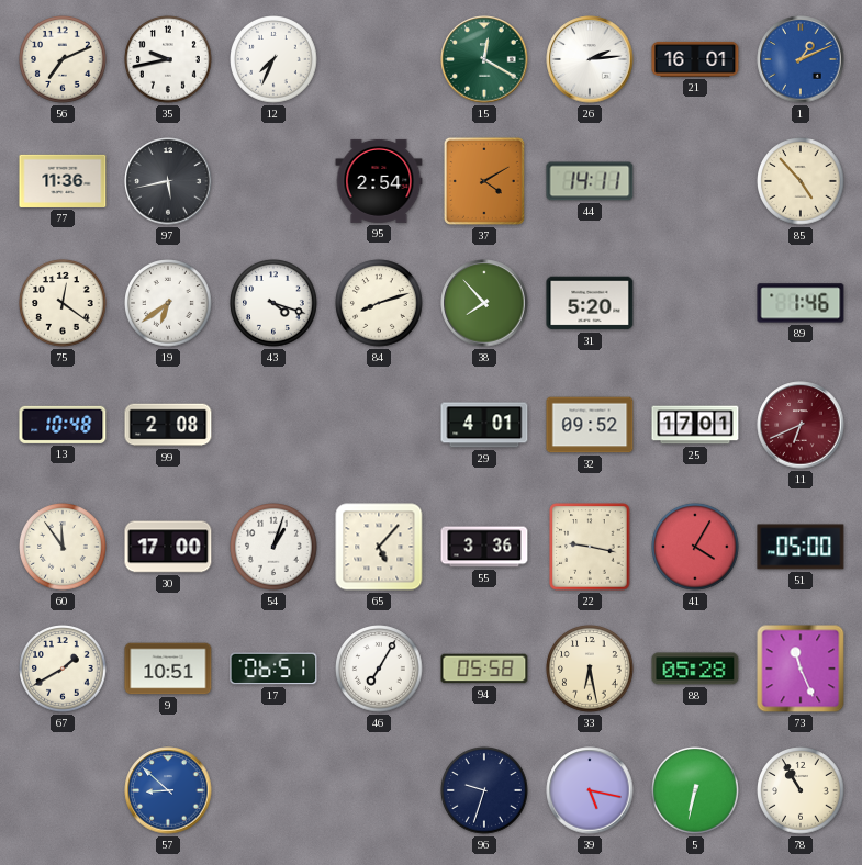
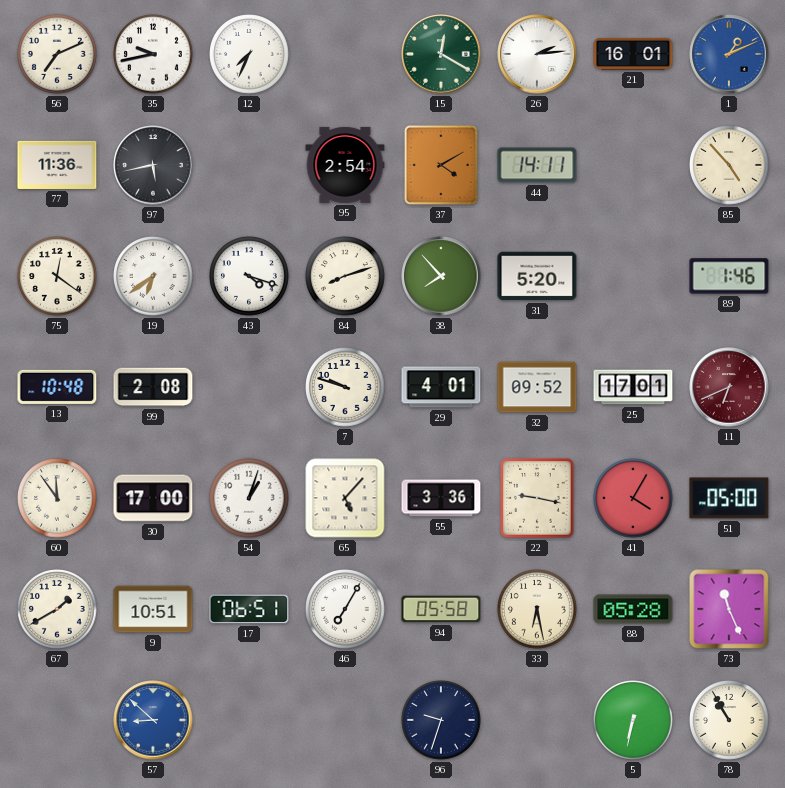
7: none -> 9:48 (345, 387)
39: 5:17 -> none (590, 790)
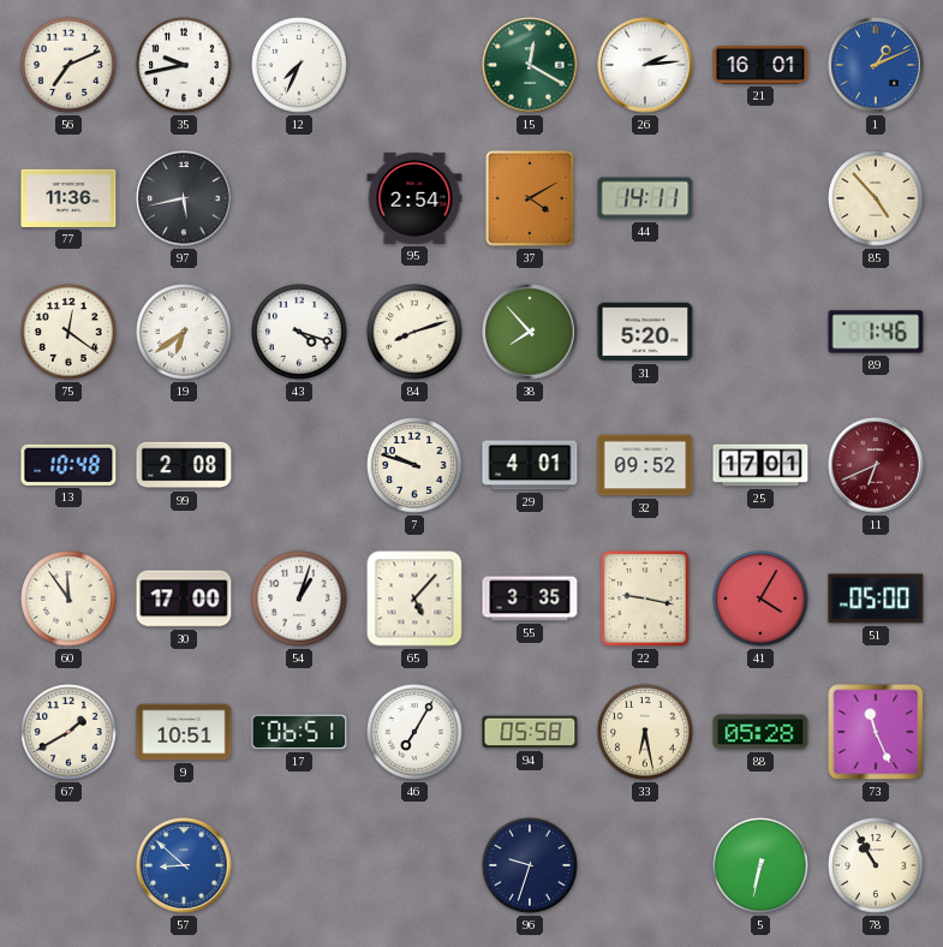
55: 3:36 -> 3:35 (530, 598)
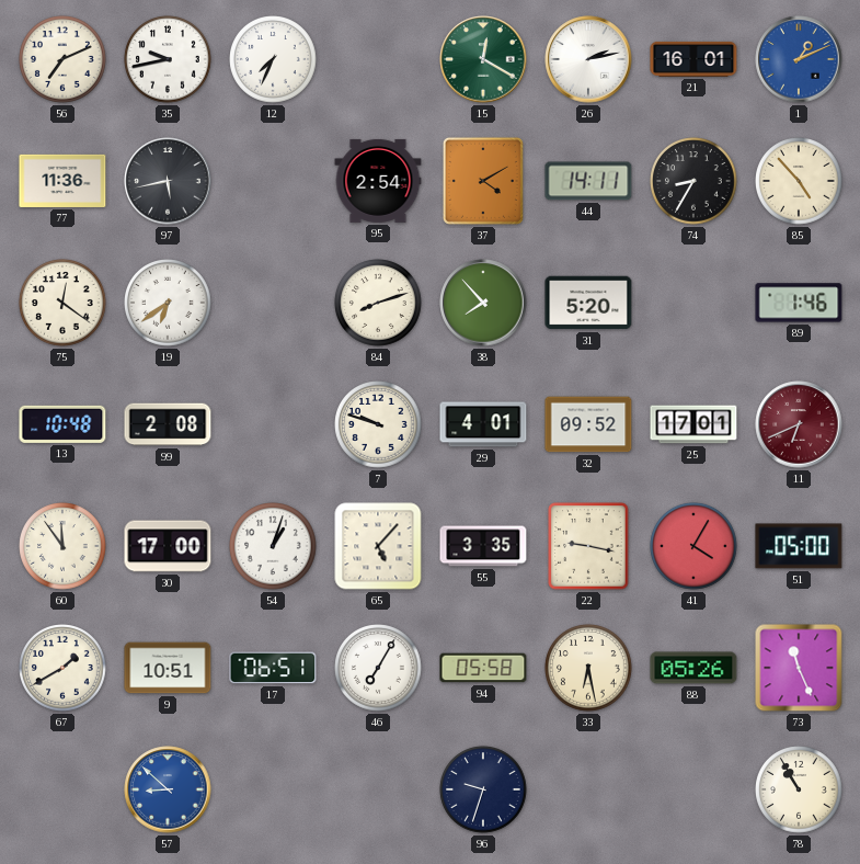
26: 2:14 -> 2:13 (588, 59)
74: none -> 8:35 (693, 181)
43: 4:18 -> none (299, 332)
88: 05:28 -> 05:26 (693, 668)
5: 6:32 -> none (760, 865)
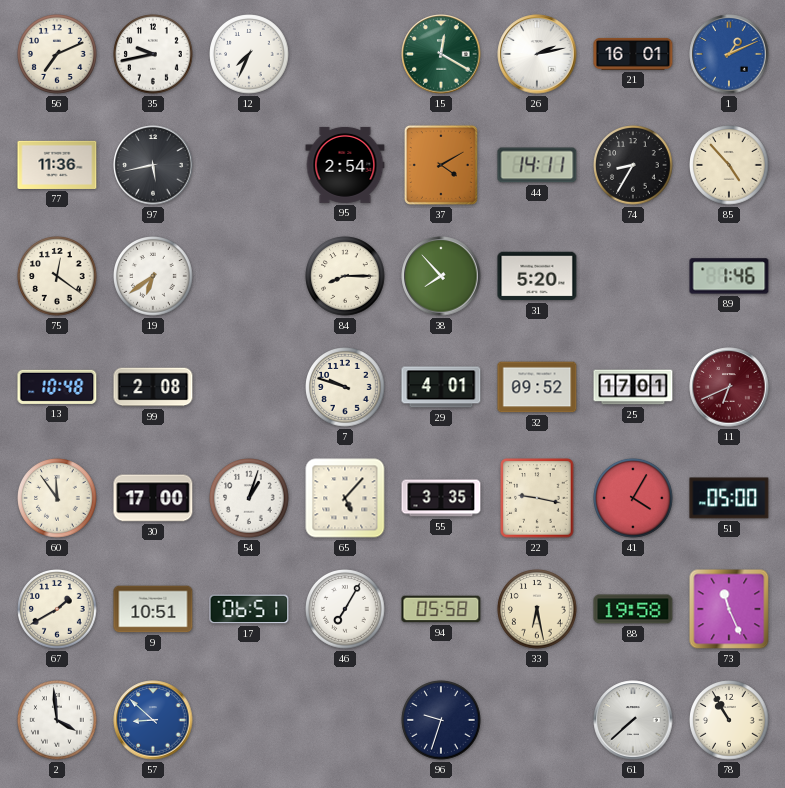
84: 8:12 -> 8:15 (345, 276)
88: 05:26 -> 19:58 (633, 609)
2: none -> 3:59 (57, 720)
61: none -> 7:38 (633, 720)
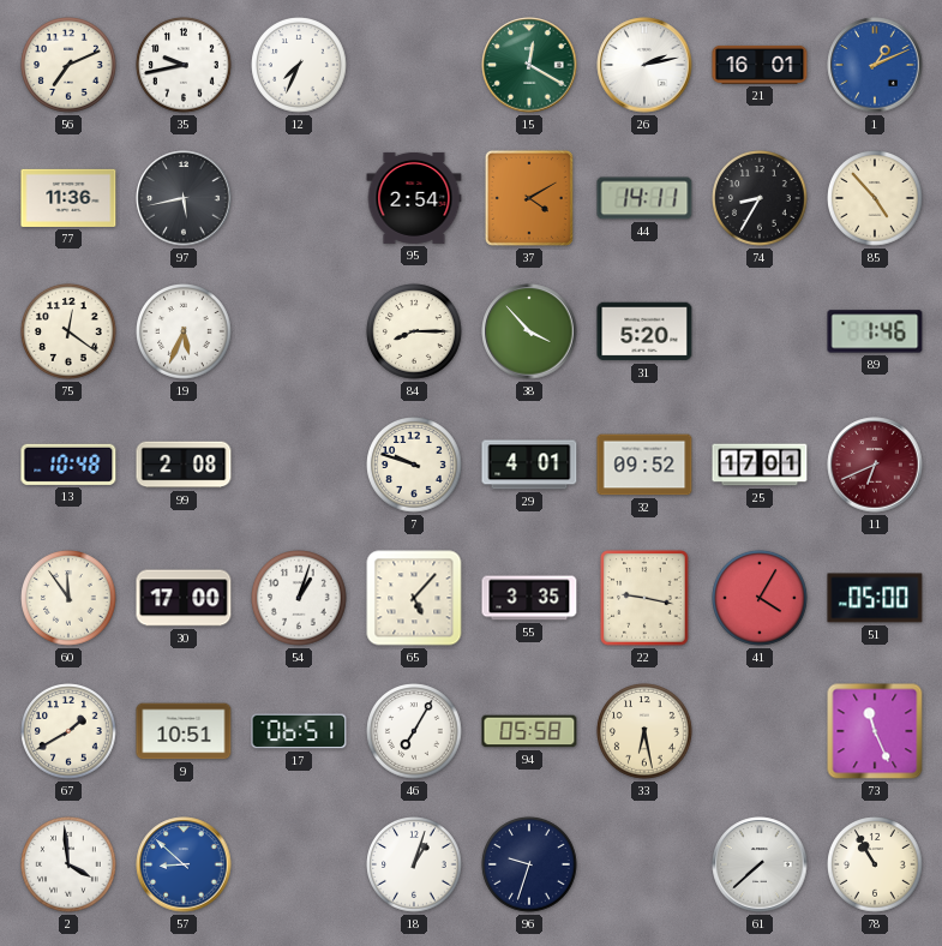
19: 6:39 -> 5:34 (184, 331)
38: 7:53 -> 3:53 (529, 331)
88: 19:58 -> none (633, 609)
18: none -> 1:03 (414, 864)
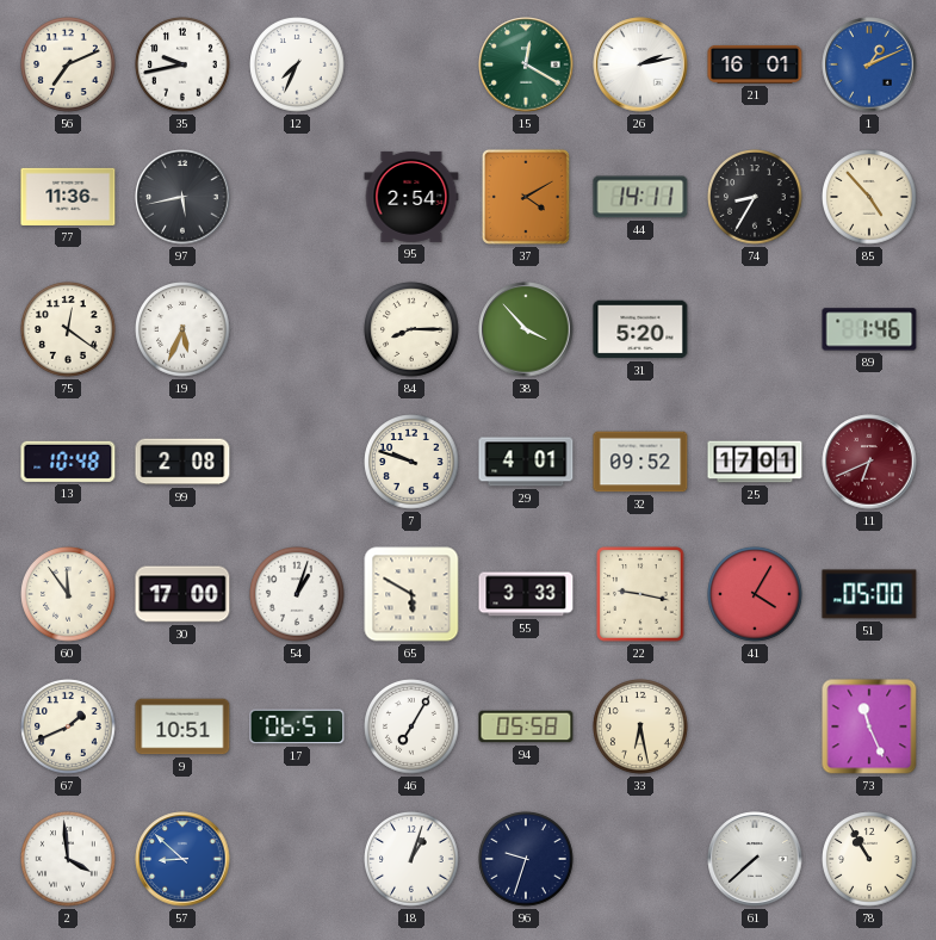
65: 5:07 -> 5:50 (411, 594)
55: 3:35 -> 3:33 (526, 594)
67: 1:40 -> 1:41 (68, 726)
